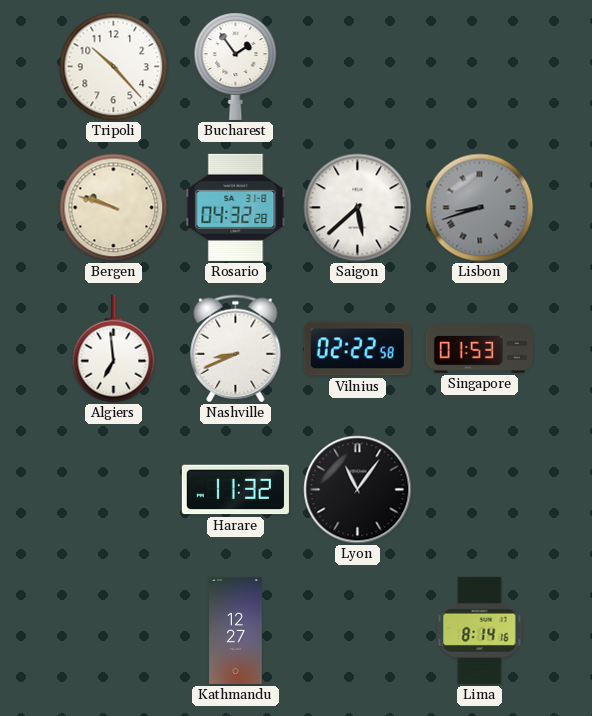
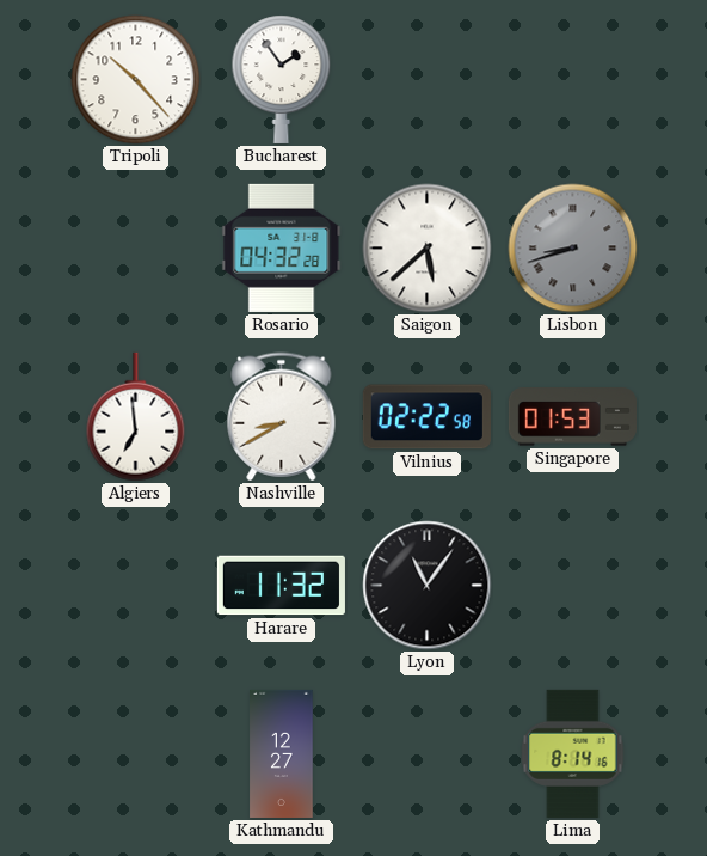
Bergen: 9:48 -> none (114, 208)
Nashville: 8:41 -> 8:40 (282, 417)
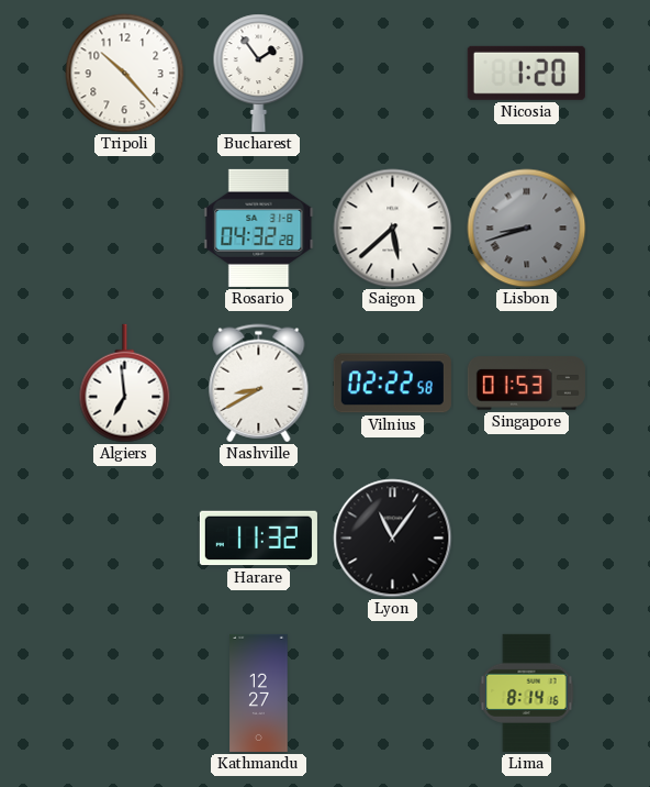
Nicosia: none -> 1:20 (526, 73)
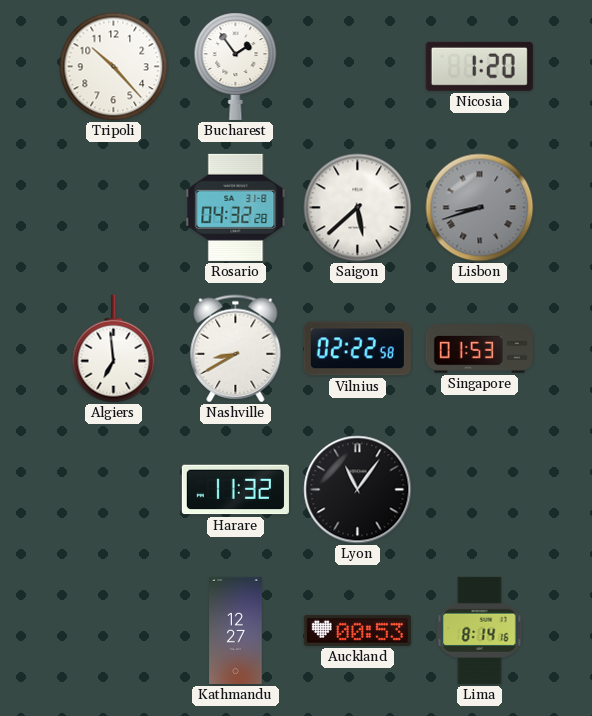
Auckland: none -> 00:53 (357, 630)
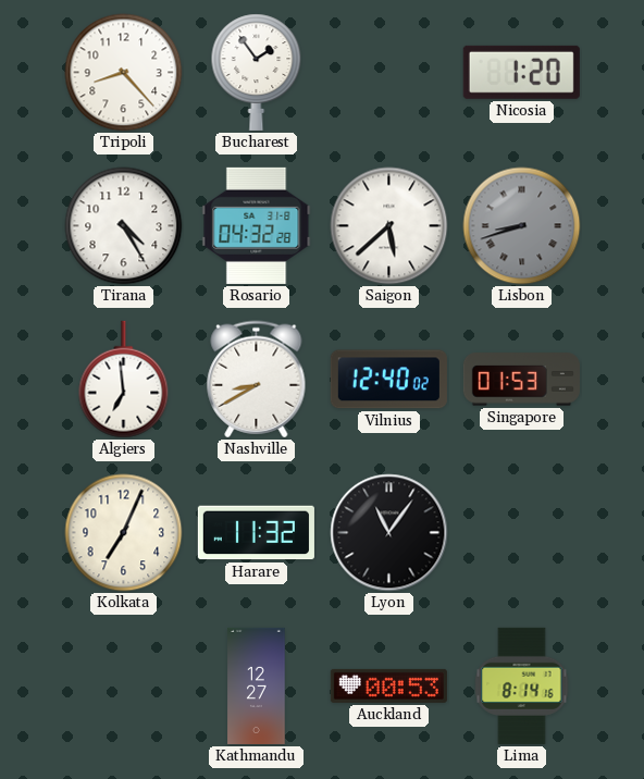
Tripoli: 10:23 -> 8:23 (124, 73)
Tirana: none -> 4:25 (124, 226)
Vilnius: 02:22 -> 12:40 (388, 380)
Kolkata: none -> 7:04 (124, 533)
